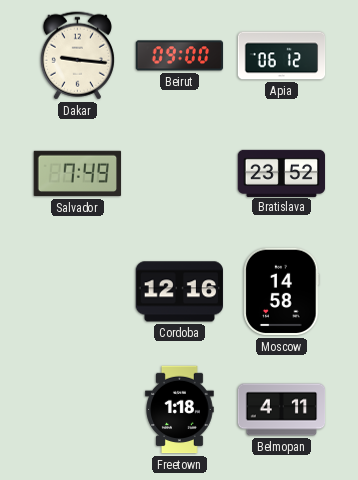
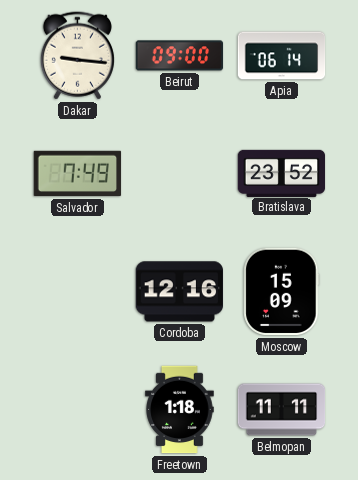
Apia: 06:12 -> 06:14 (282, 56)
Moscow: 14:58 -> 15:09 (282, 292)
Belmopan: 4:11 -> 11:11 (282, 410)
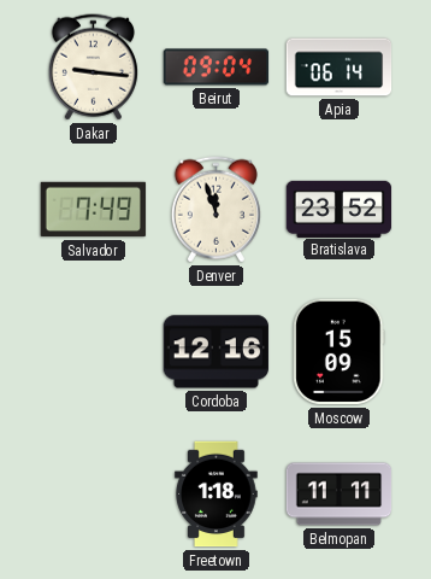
Beirut: 09:00 -> 09:04 (217, 68)
Denver: none -> 11:57 (215, 210)
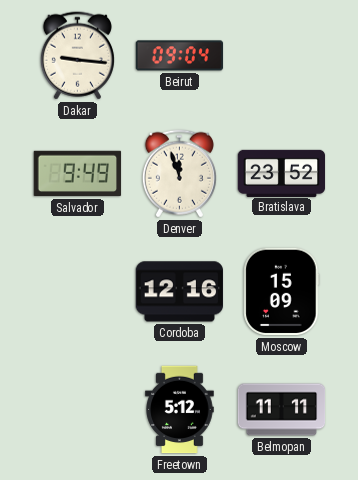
Apia: 06:14 -> none (340, 68)
Salvador: 7:49 -> 9:49 (78, 174)
Freetown: 1:18 -> 5:12 (180, 410)
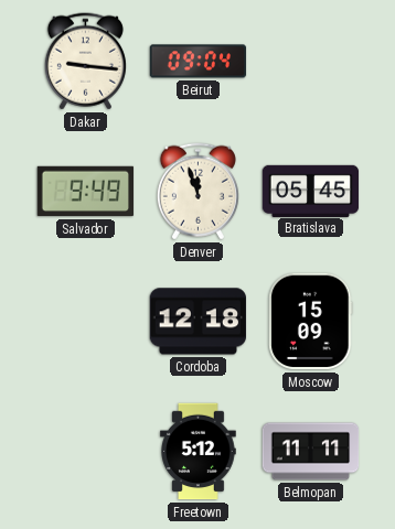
Bratislava: 23:52 -> 05:45 (311, 191)
Cordoba: 12:16 -> 12:18 (197, 322)
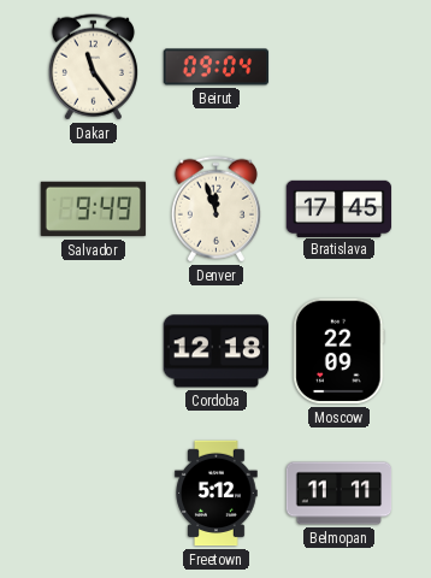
Dakar: 9:16 -> 11:24 (93, 67)
Bratislava: 05:45 -> 17:45 (340, 208)
Moscow: 15:09 -> 22:09 (340, 352)
